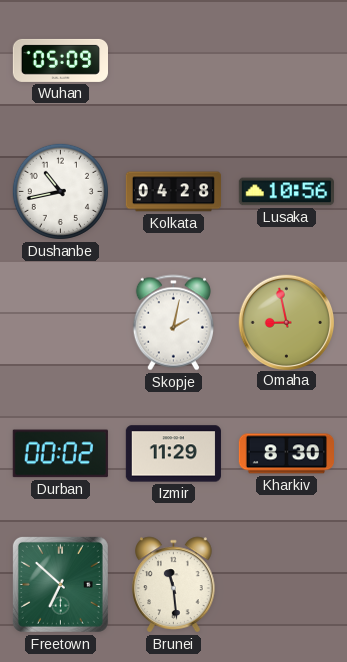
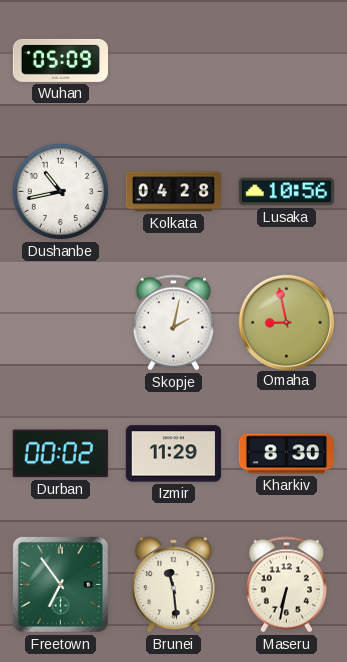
Freetown: 6:52 -> 6:54 (60, 584)
Maseru: none -> 6:32 (286, 585)
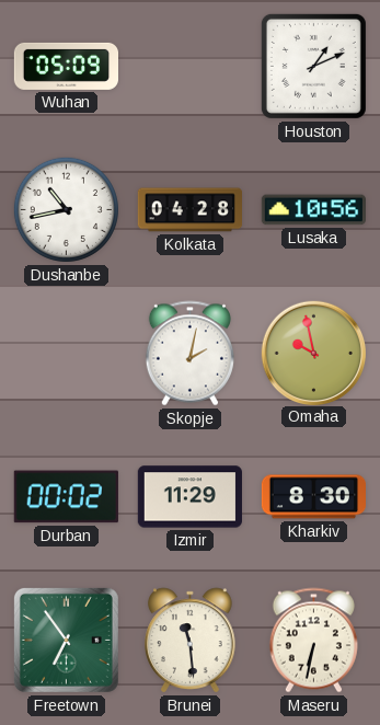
Houston: none -> 1:11 (313, 66)
Omaha: 8:58 -> 9:58 (313, 353)
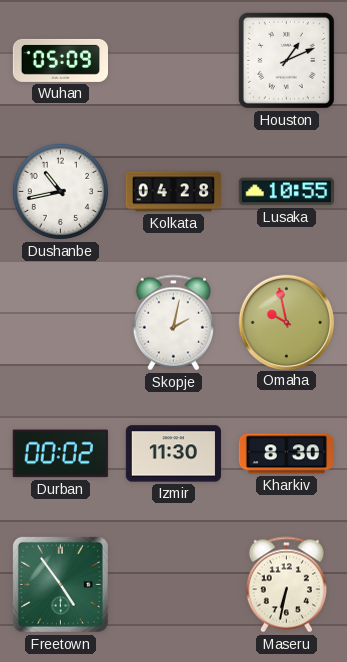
Lusaka: 10:56 -> 10:55 (286, 192)
Izmir: 11:29 -> 11:30 (173, 454)
Freetown: 6:54 -> 4:54 (60, 584)
Brunei: 11:29 -> none (191, 641)
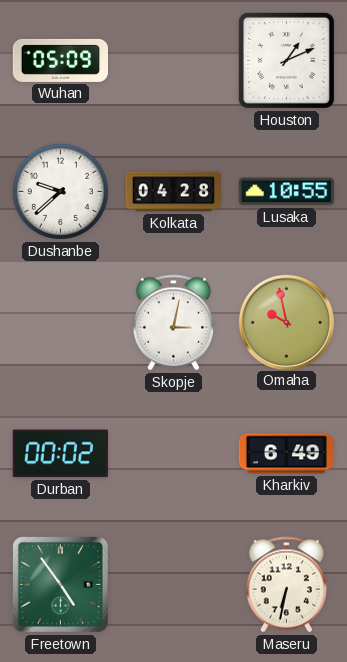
Dushanbe: 10:43 -> 9:38 (60, 191)
Skopje: 2:02 -> 3:02 (173, 323)
Izmir: 11:30 -> none (173, 454)
Kharkiv: 8:30 -> 6:49 (286, 454)
